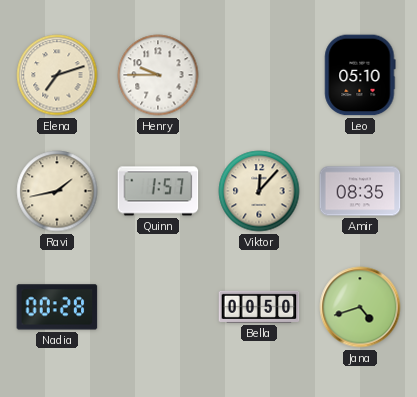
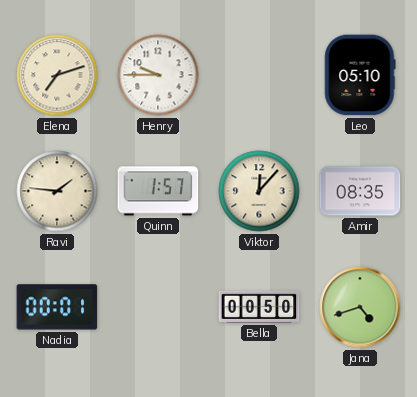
Ravi: 1:43 -> 1:46 (57, 191)
Nadia: 00:28 -> 00:01 (57, 307)
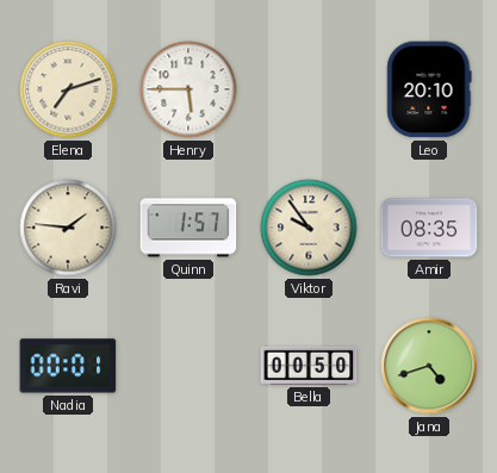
Henry: 9:45 -> 5:45 (188, 89)
Leo: 05:10 -> 20:10 (429, 89)
Viktor: 12:07 -> 9:54 (309, 228)
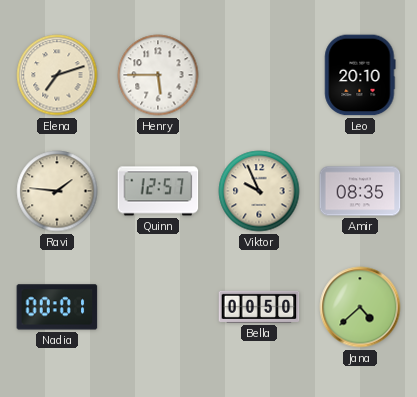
Quinn: 1:57 -> 12:57 (158, 191)
Viktor: 9:54 -> 9:56 (259, 191)
Jana: 4:42 -> 4:38 (360, 307)
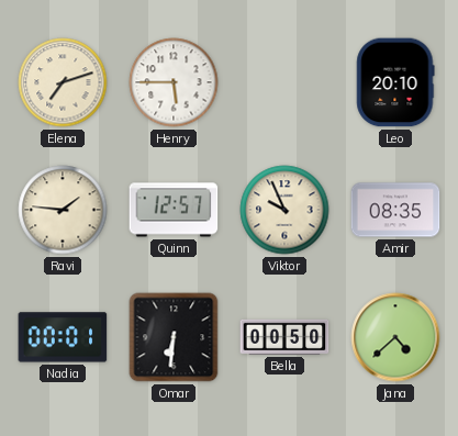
Omar: none -> 6:31 (174, 337)
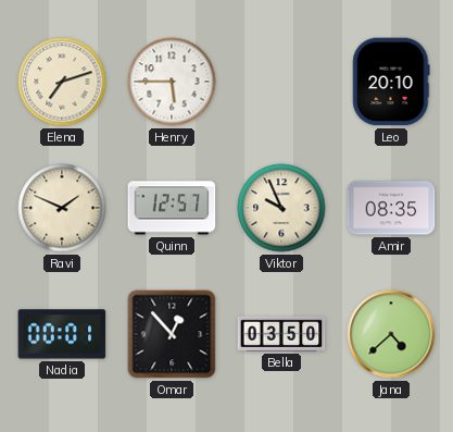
Ravi: 1:46 -> 1:49 (62, 208)
Omar: 6:31 -> 12:53 (172, 334)
Bella: 00:50 -> 03:50 (281, 334)
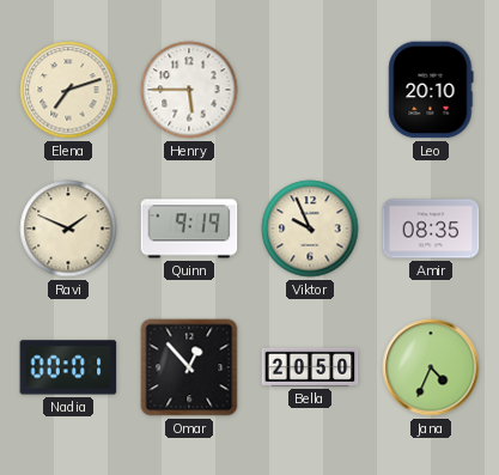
Quinn: 12:57 -> 9:19 (189, 229)
Bella: 03:50 -> 20:50 (310, 367)
Jana: 4:38 -> 4:34 (431, 367)
